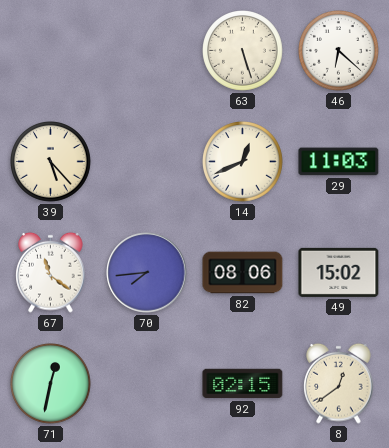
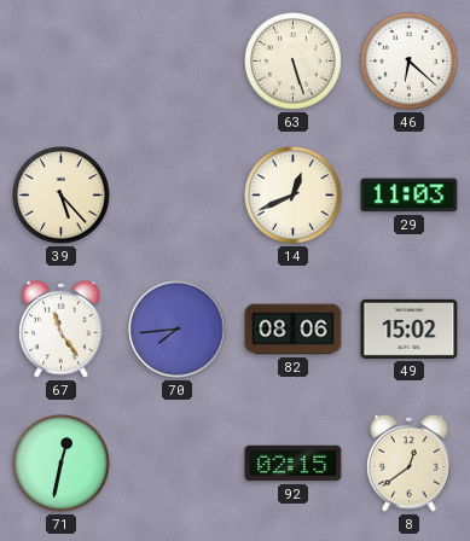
67: 11:21 -> 11:24 (62, 328)
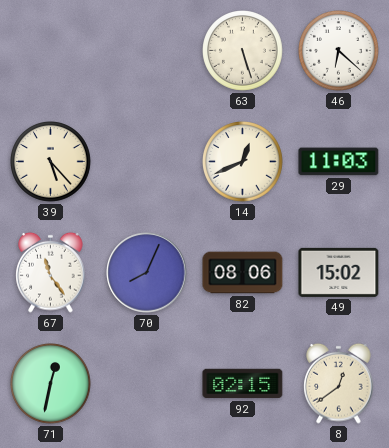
70: 7:44 -> 8:04 (147, 273)
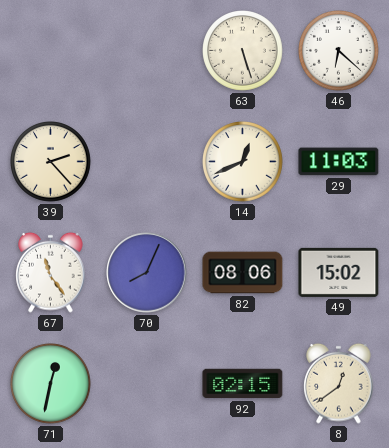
39: 5:23 -> 2:23 (51, 162)
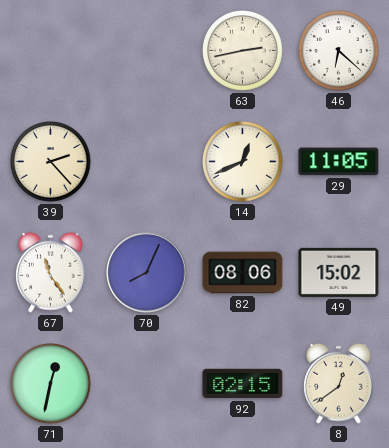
63: 5:27 -> 2:43 (243, 51)
29: 11:03 -> 11:05 (339, 162)
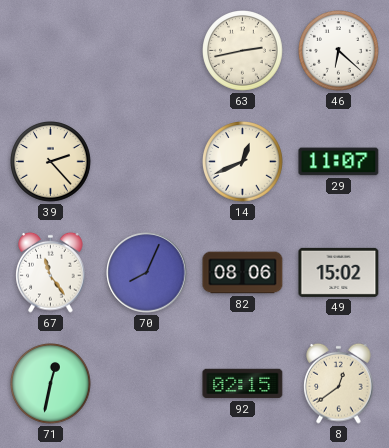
29: 11:05 -> 11:07 (339, 162)
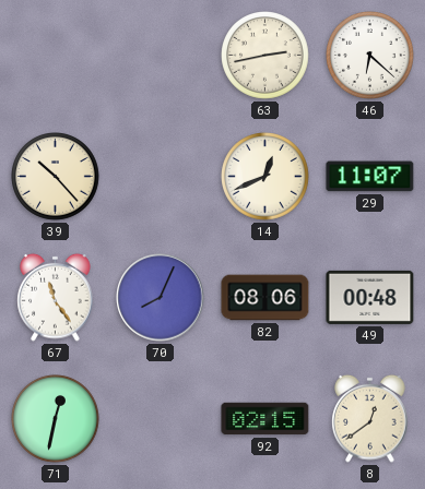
39: 2:23 -> 10:23 (56, 177)
49: 15:02 -> 00:48 (370, 297)
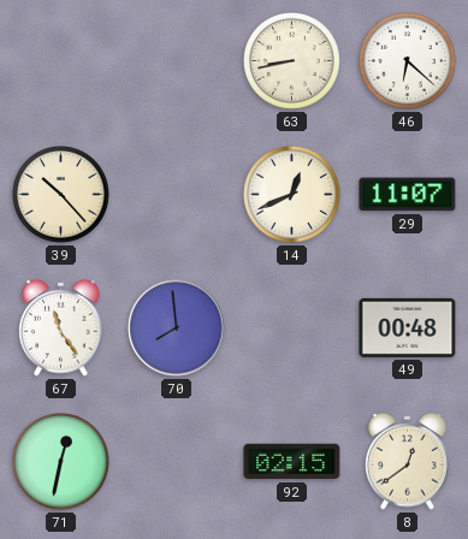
63: 2:43 -> 8:43 (292, 61)
70: 8:04 -> 7:59 (177, 328)
82: 08:06 -> none (265, 298)
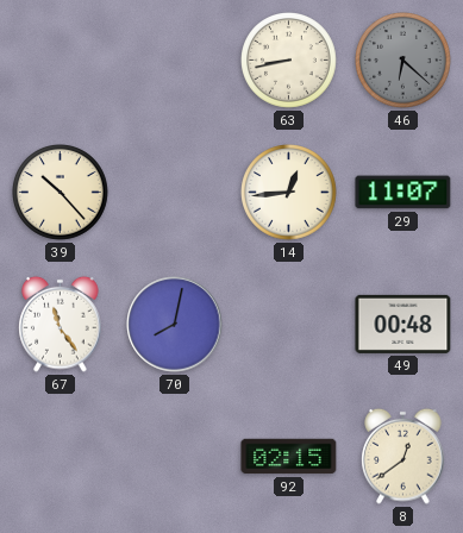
46 dial: white -> grey (403, 61)
14: 12:41 -> 12:44 (289, 193)
70: 7:59 -> 8:02 (175, 325)
71: 12:32 -> none (61, 462)
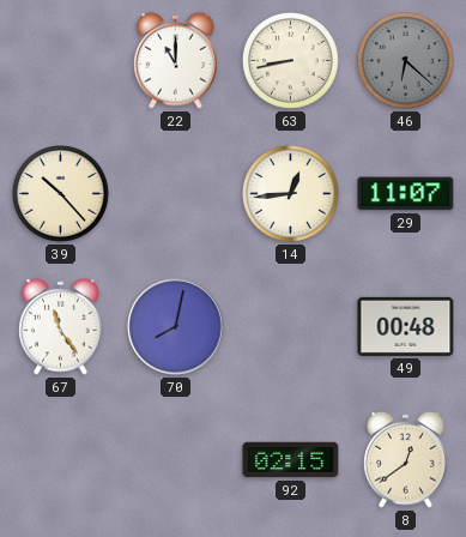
22: none -> 11:00 (176, 60)
